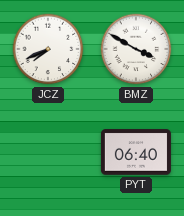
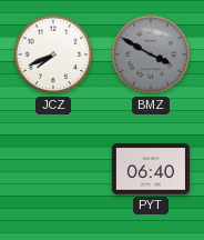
BMZ dial: white -> grey (151, 54)
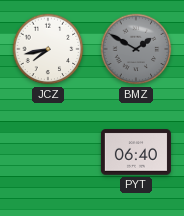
JCZ: 7:41 -> 7:43 (48, 49)
BMZ: 3:50 -> 1:50 (136, 49)
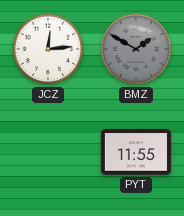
JCZ: 7:43 -> 12:14 (48, 49)
PYT: 06:40 -> 11:55 (136, 152)
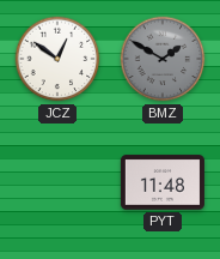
JCZ: 12:14 -> 12:51 (57, 59)
PYT: 11:55 -> 11:48 (163, 182)
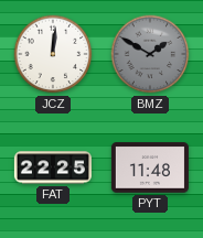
JCZ: 12:51 -> 12:01 (53, 54)
FAT: none -> 22:25 (53, 167)
